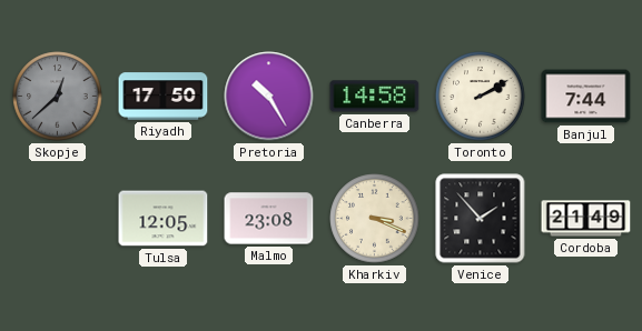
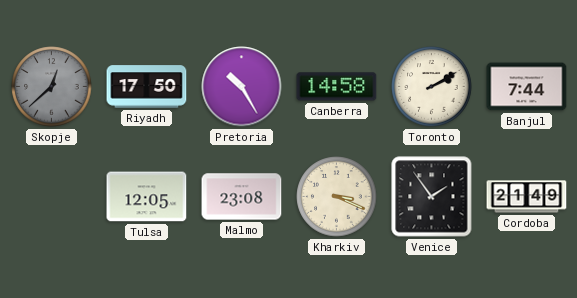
Venice: 1:53 -> 1:54 (432, 197)
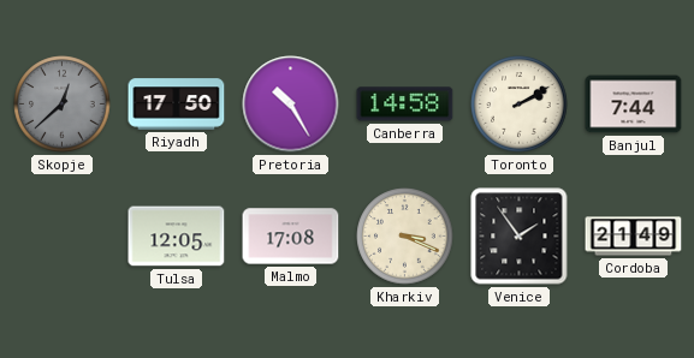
Malmo: 23:08 -> 17:08 (291, 237)
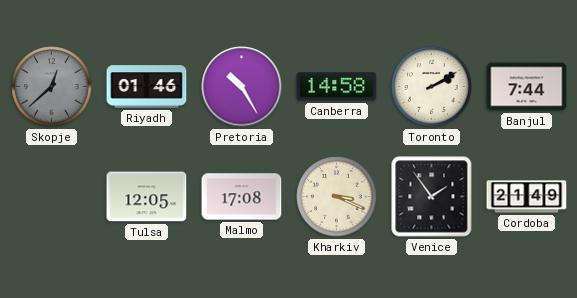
Riyadh: 17:50 -> 01:46 (147, 87)
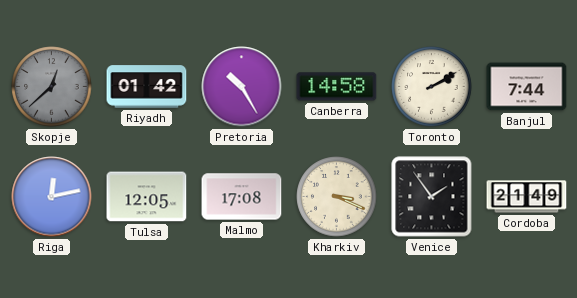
Riyadh: 01:46 -> 01:42 (147, 87)
Riga: none -> 12:13 (52, 197)
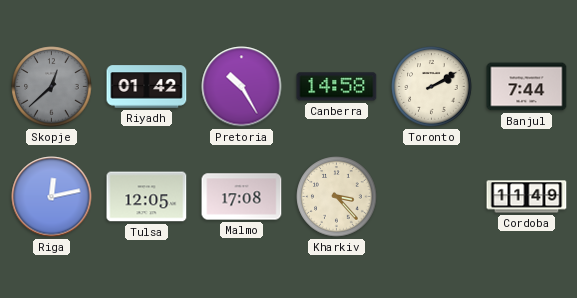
Kharkiv: 3:19 -> 3:23 (337, 197)
Venice: 1:54 -> none (432, 197)
Cordoba: 21:49 -> 11:49 (527, 197)
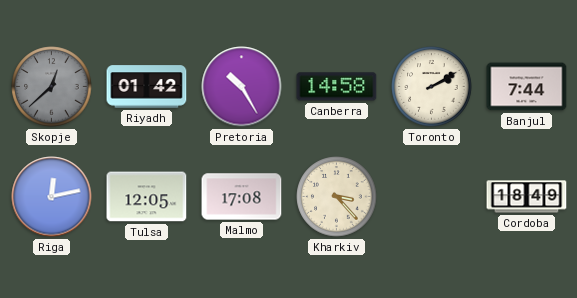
Cordoba: 11:49 -> 18:49 (527, 197)
